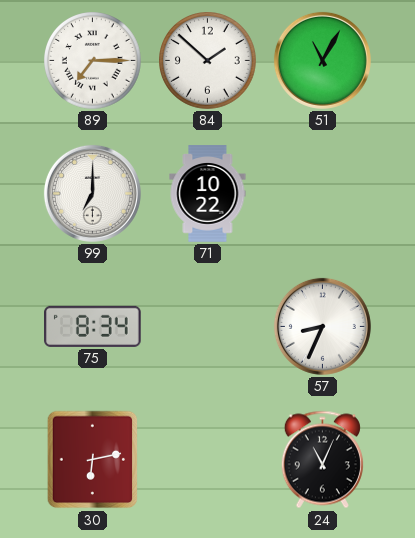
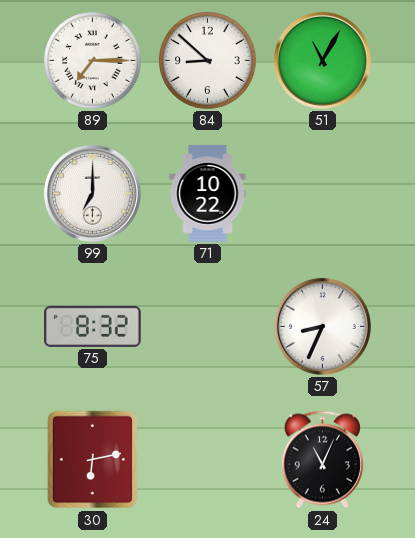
84: 1:52 -> 8:52 (208, 61)
75: 8:34 -> 8:32 (93, 326)
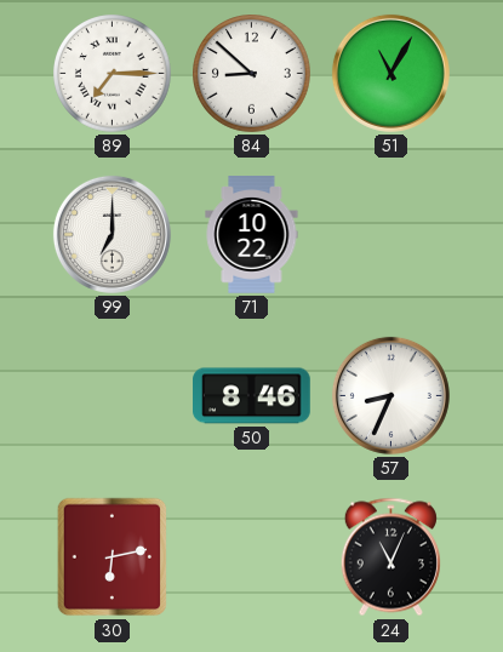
75: 8:32 -> none (93, 326)
50: none -> 8:46 (252, 396)
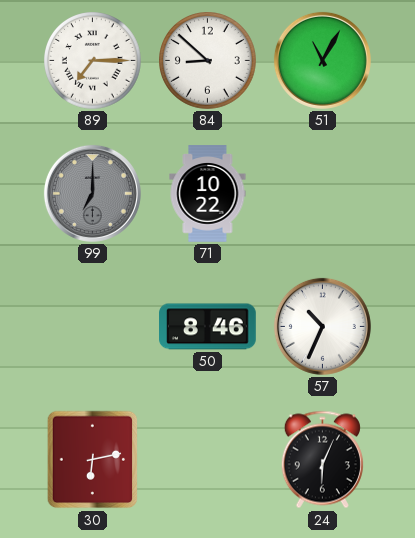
99 dial: white -> grey (92, 193)
57: 8:34 -> 10:34 (322, 326)
24: 11:04 -> 6:04 (322, 460)
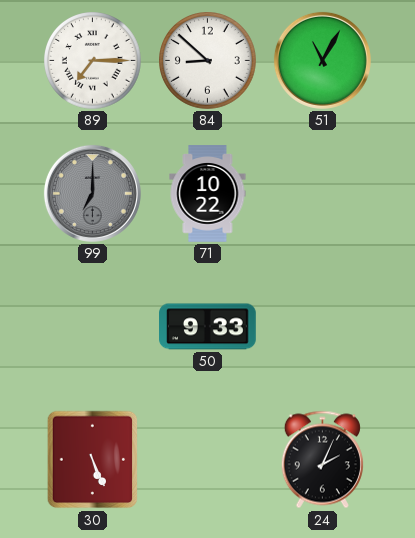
50: 8:46 -> 9:33 (208, 327)
57: 10:34 -> none (322, 326)
30: 6:13 -> 5:26 (93, 460)
24: 6:04 -> 2:04 (322, 460)
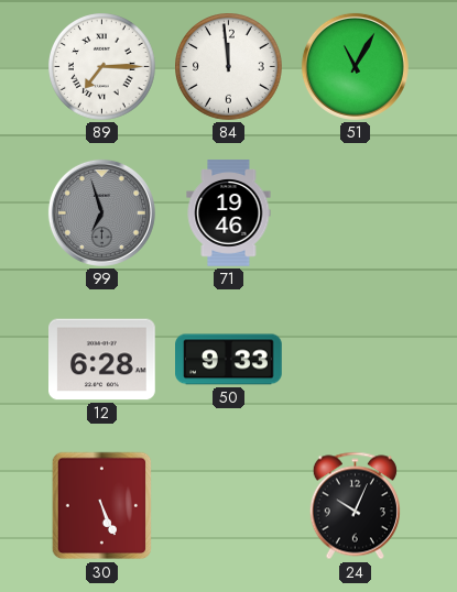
84: 8:52 -> 11:59 (229, 67)
99: 7:00 -> 6:57 (101, 212)
71: 10:22 -> 19:46 (229, 213)
12: none -> 6:28 (102, 360)
24: 2:04 -> 10:04 (355, 506)
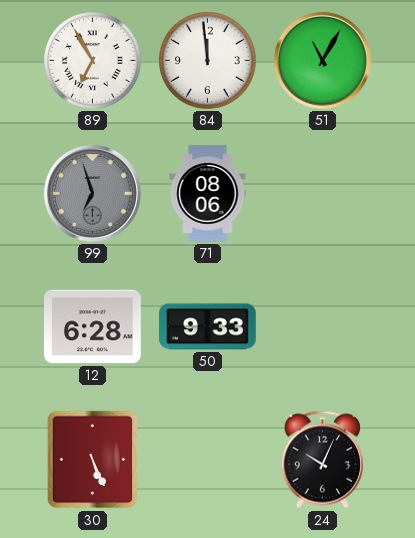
89: 7:15 -> 6:55 (93, 61)
71: 19:46 -> 08:06 (208, 194)
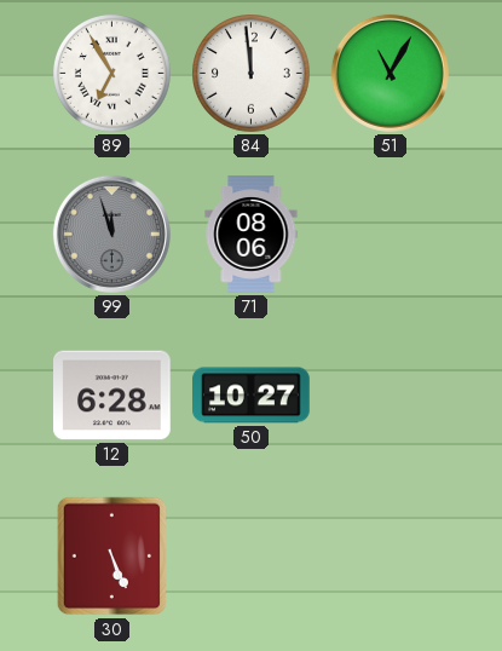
99: 6:57 -> 11:57 (111, 234)
50: 9:33 -> 10:27 (252, 396)
24: 10:04 -> none (322, 460)
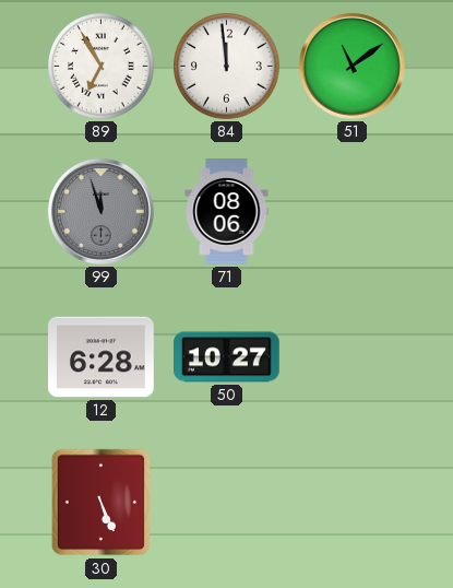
51: 11:05 -> 11:09 (351, 66)
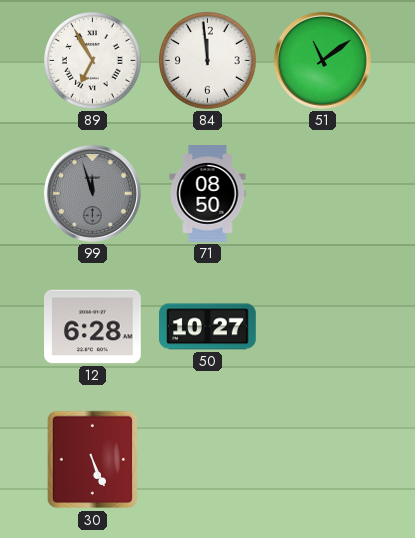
71: 08:06 -> 08:50 (208, 194)
